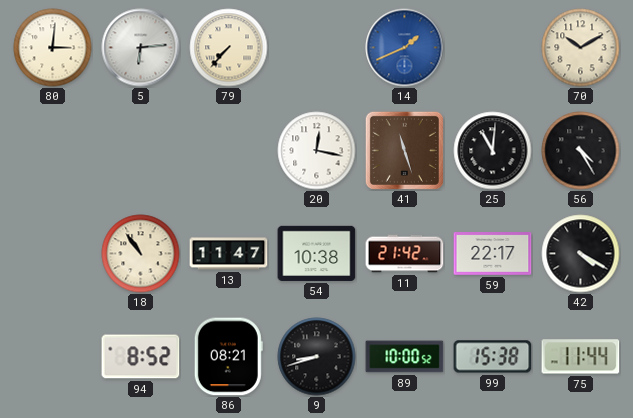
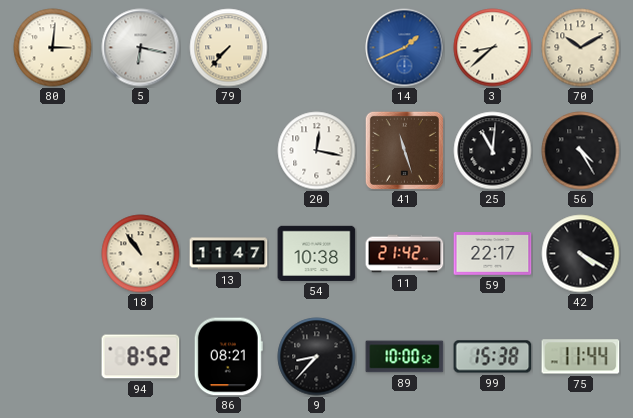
5: 6:14 -> 6:17 (141, 48)
3: none -> 8:38 (493, 48)
9: 8:42 -> 8:37 (317, 357)
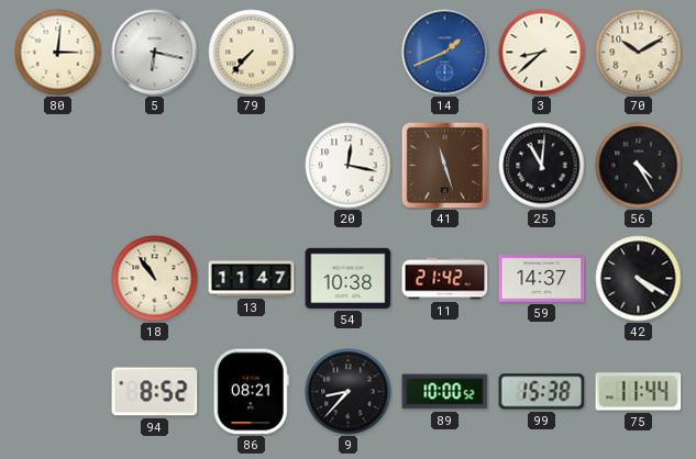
59: 22:17 -> 14:37 (542, 279)
